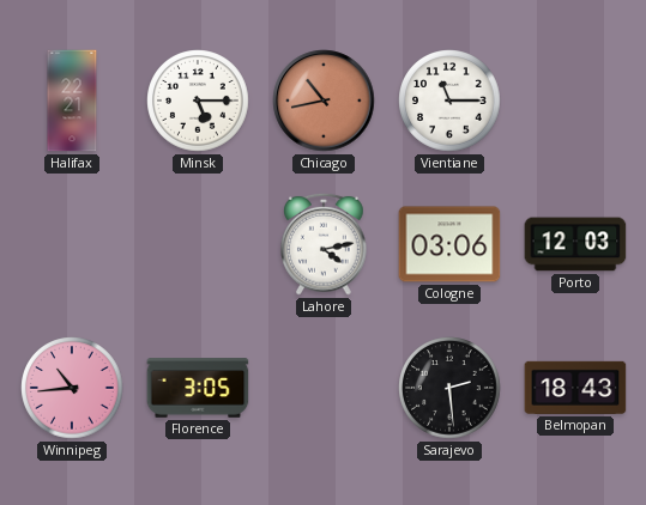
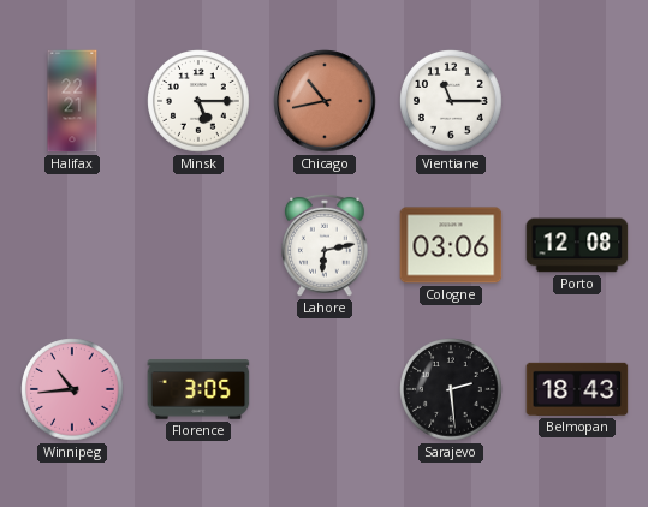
Lahore: 4:13 -> 6:13 (325, 245)
Porto: 12:03 -> 12:08 (577, 245)
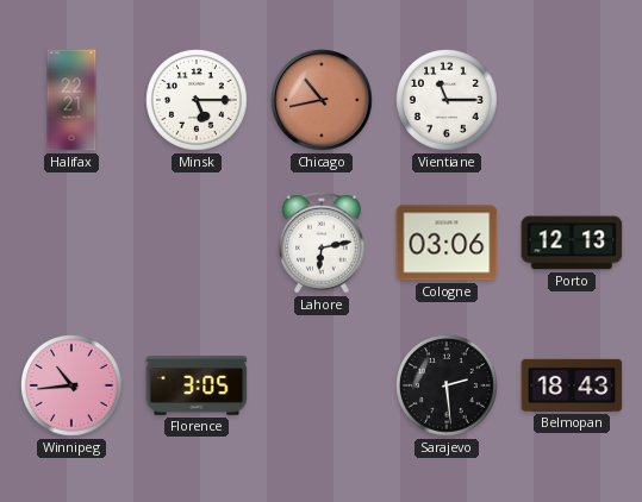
Porto: 12:08 -> 12:13 (572, 243)
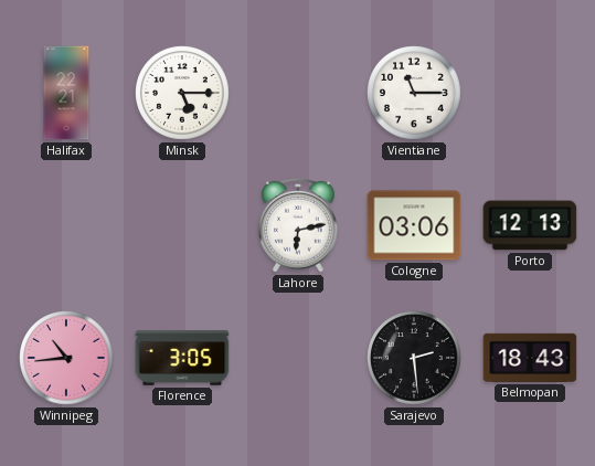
Chicago: 10:43 -> none (322, 100)
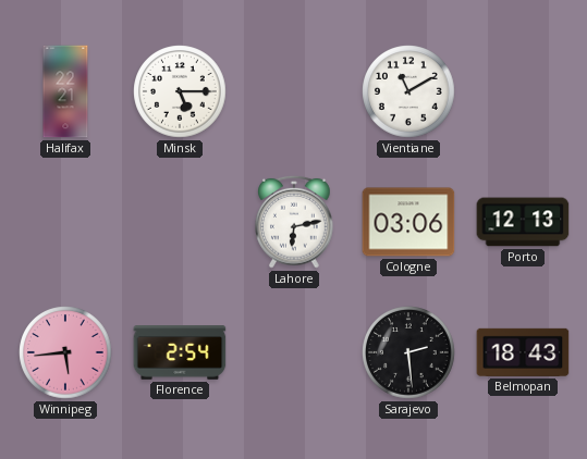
Vientiane: 11:15 -> 11:10 (408, 91)
Winnipeg: 10:44 -> 5:44 (65, 352)
Florence: 3:05 -> 2:54 (180, 352)
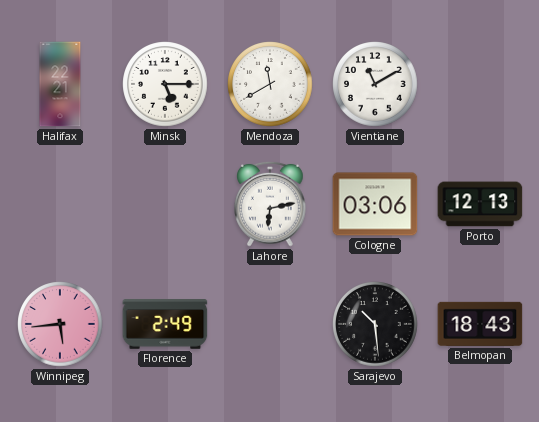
Mendoza: none -> 11:40 (270, 84)
Florence: 2:54 -> 2:49 (165, 324)
Sarajevo: 2:29 -> 10:29 (375, 324)
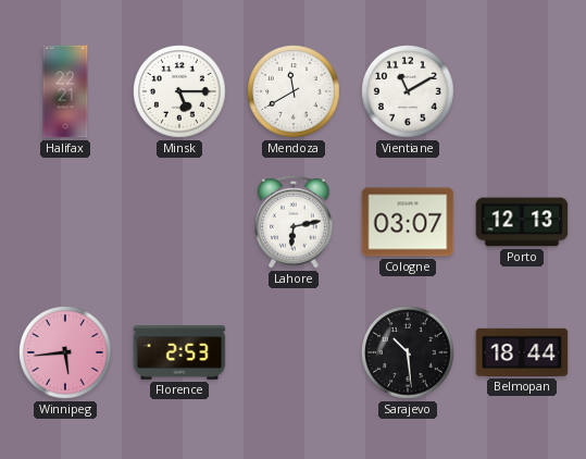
Cologne: 03:06 -> 03:07 (408, 222)
Florence: 2:49 -> 2:53 (179, 352)
Belmopan: 18:43 -> 18:44 (522, 352)
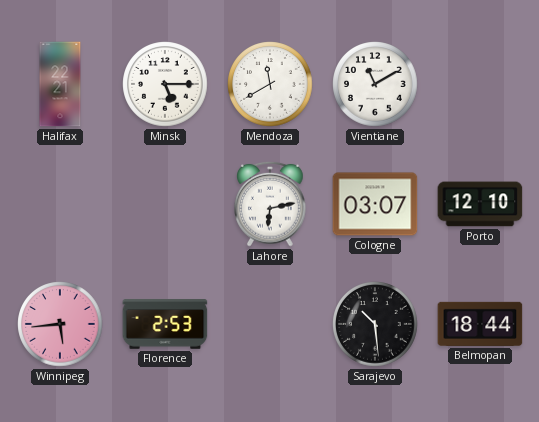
Porto: 12:13 -> 12:10 (480, 204)
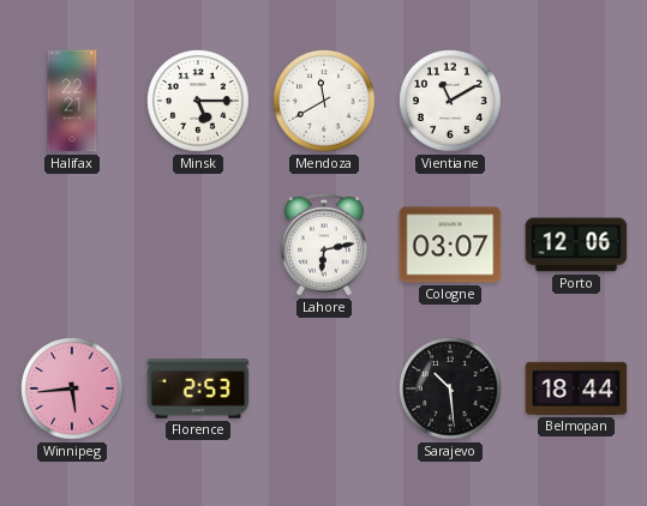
Porto: 12:10 -> 12:06 (576, 245)
